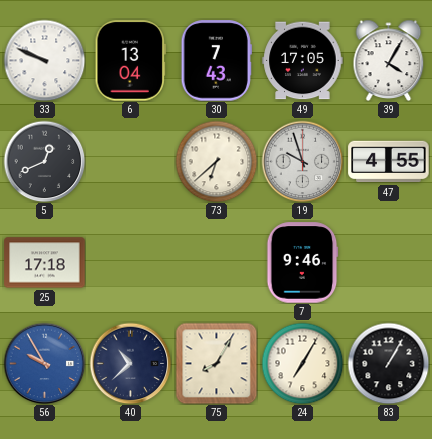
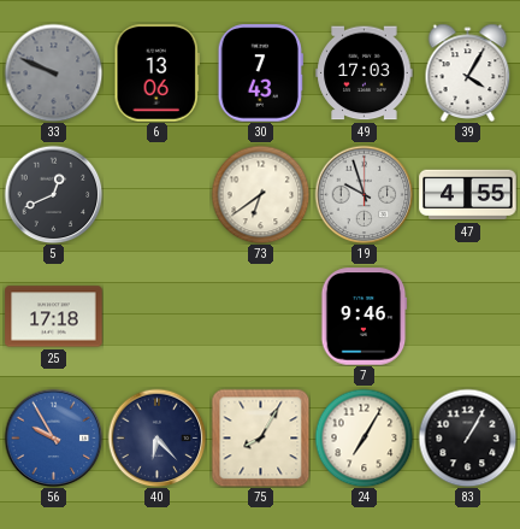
33 dial: white -> grey (53, 72)
6: 13:04 -> 13:06 (156, 74)
49: 17:05 -> 17:03 (365, 74)
73: 6:38 -> 6:39 (260, 194)
40: 10:38 -> 6:23 (156, 437)
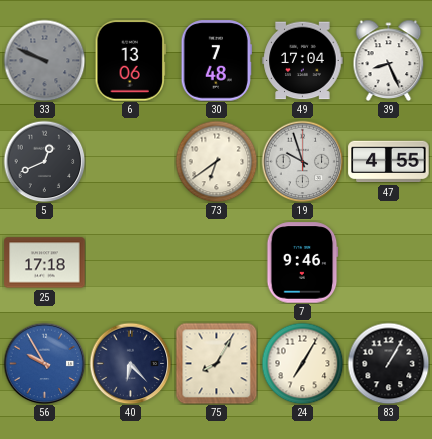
30: 7:43 -> 7:48 (216, 61)
49: 17:03 -> 17:04 (303, 61)
39: 4:05 -> 8:26 (389, 60)
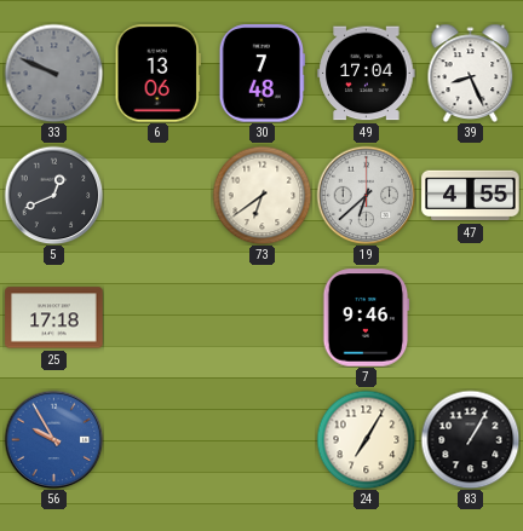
19: 9:57 -> 6:38 (366, 195)
40: 6:23 -> none (130, 363)
75: 8:05 -> none (216, 363)
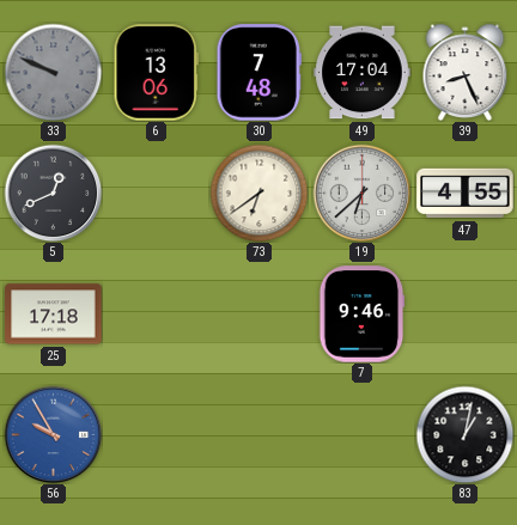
24: 7:05 -> none (366, 439)
83: 1:05 -> 1:02 (464, 434)
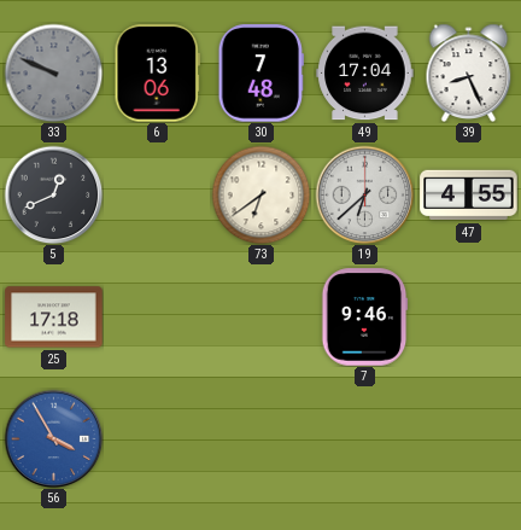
56: 9:55 -> 3:55 (53, 438)
83: 1:02 -> none (464, 434)
